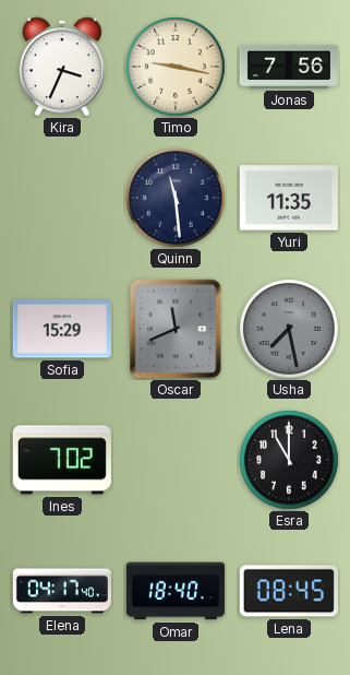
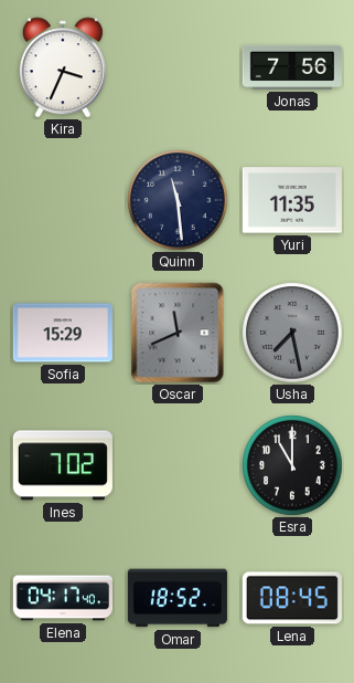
Timo: 9:17 -> none (176, 67)
Omar: 18:40 -> 18:52 (178, 598)
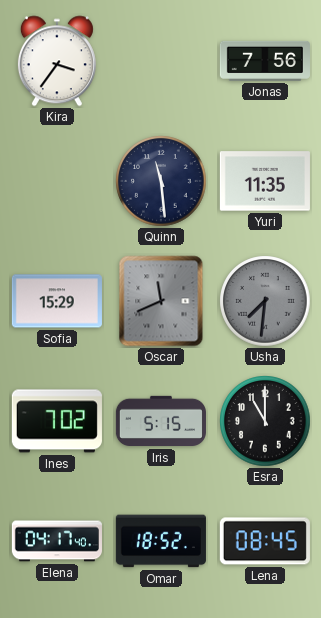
Kira: 3:34 -> 3:36 (57, 61)
Usha: 7:28 -> 7:31 (265, 301)
Iris: none -> 5:15 (161, 421)
